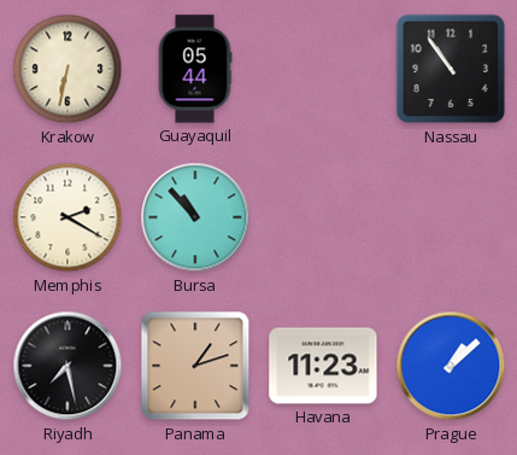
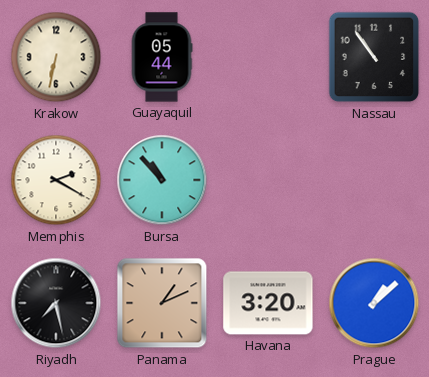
Panama: 1:12 -> 1:11 (162, 303)
Havana: 11:23 -> 3:20 (268, 303)
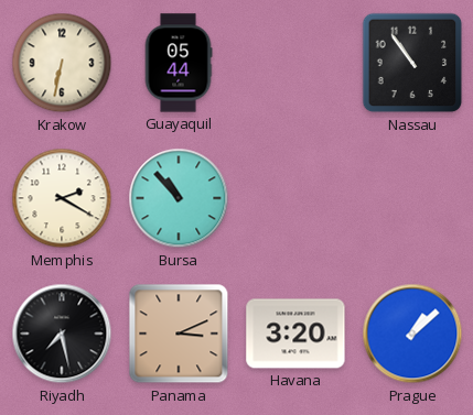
Panama: 1:11 -> 3:11 (179, 334)
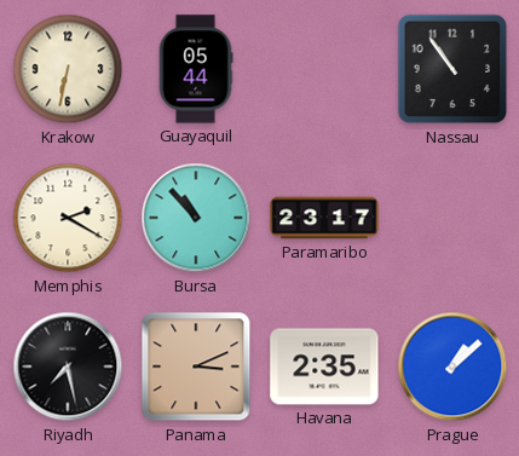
Paramaribo: none -> 23:17 (324, 218)
Havana: 3:20 -> 2:35 (324, 366)
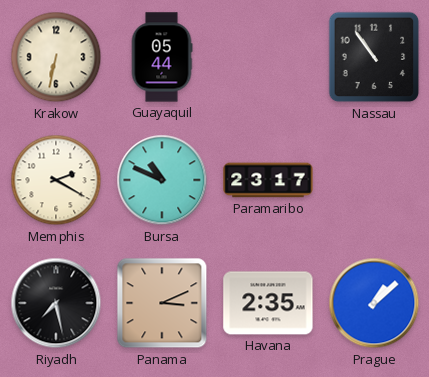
Bursa: 10:53 -> 10:49 (162, 180)
